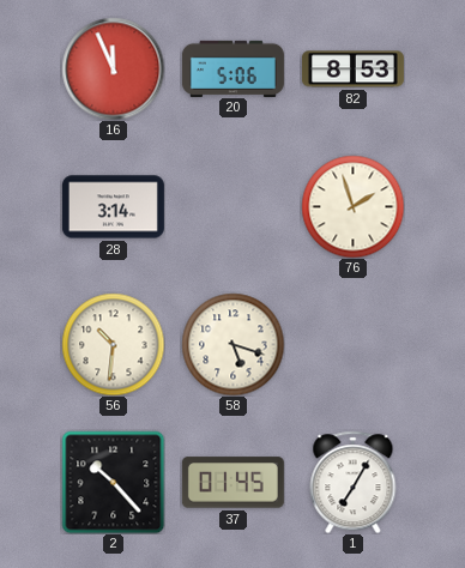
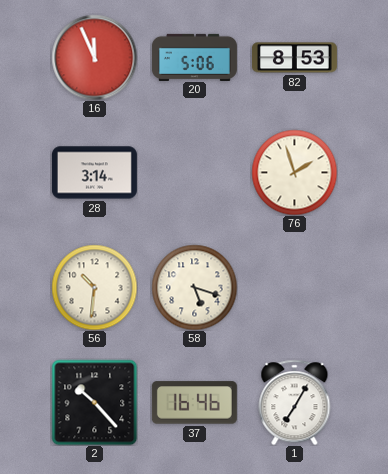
37: 01:45 -> 16:46 (194, 403)
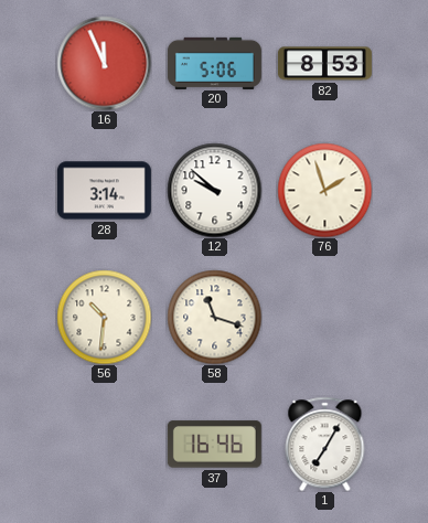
12: none -> 9:52 (214, 190)
58: 5:18 -> 11:18 (214, 317)
2: 10:23 -> none (94, 402)
